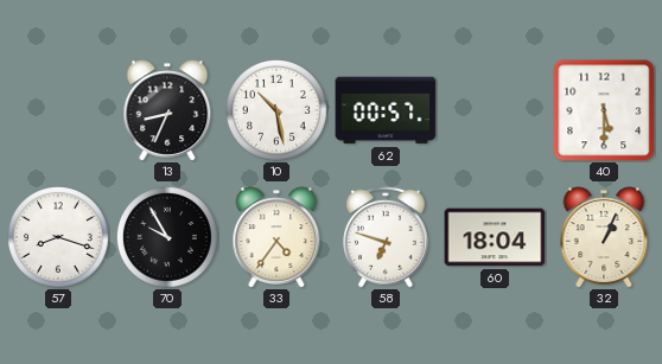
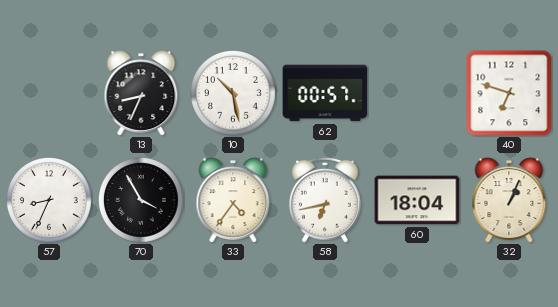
40: 5:30 -> 6:48 (509, 93)
57: 8:18 -> 8:34 (50, 201)
70: 9:55 -> 3:55 (142, 201)
58: 6:48 -> 6:43 (326, 200)
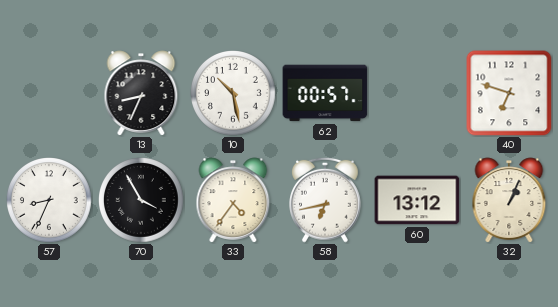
60: 18:04 -> 13:12 (417, 200)
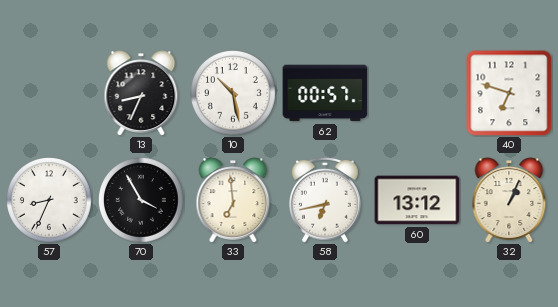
33: 4:36 -> 6:59 (233, 200)
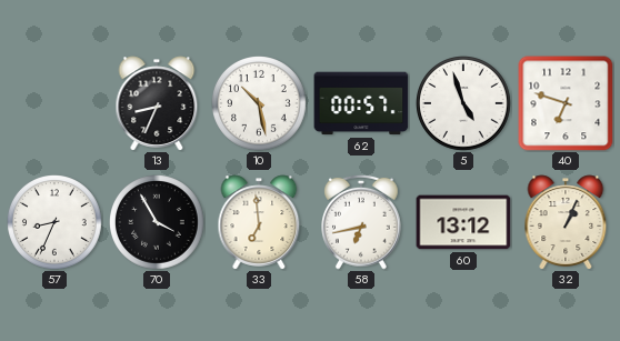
5: none -> 4:57 (464, 104)
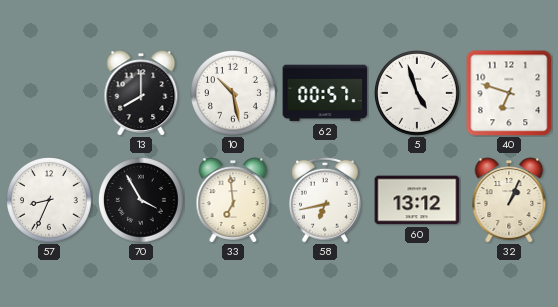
13: 8:34 -> 8:00 (141, 93)
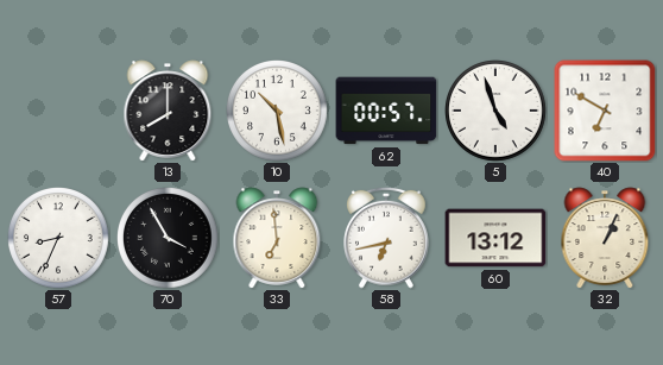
40: 6:48 -> 6:50 (605, 111)
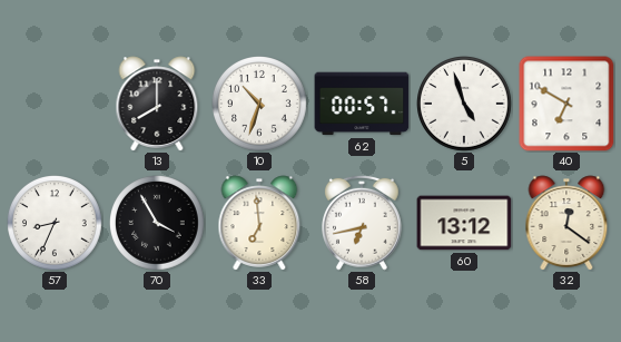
10: 10:28 -> 10:33 (260, 105)
32: 1:04 -> 12:21 (566, 223)
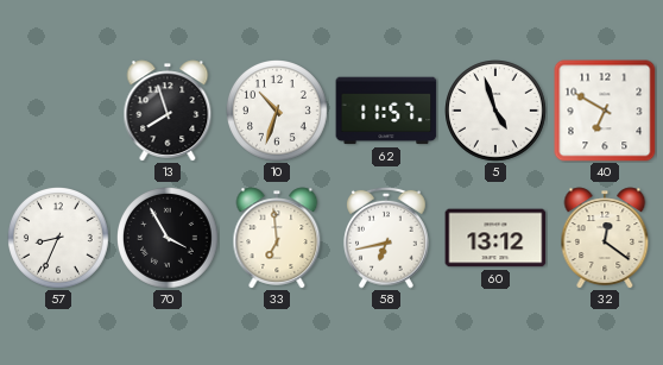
13: 8:00 -> 7:57 (168, 111)
62: 00:57 -> 11:57 (386, 111)
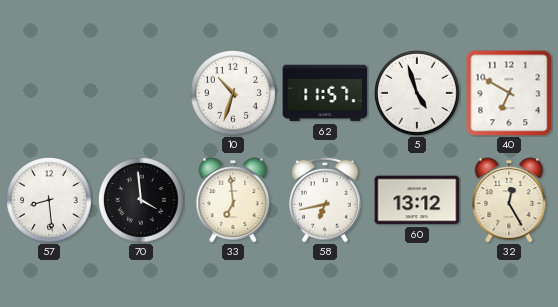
13: 7:57 -> none (168, 111)
57: 8:34 -> 8:29 (50, 201)
70: 3:55 -> 3:59 (142, 201)
32: 12:21 -> 12:25 (509, 200)
